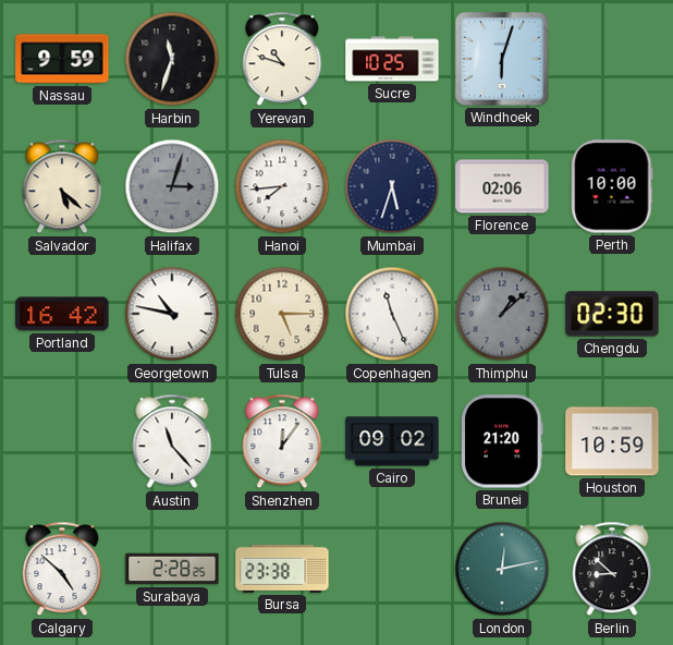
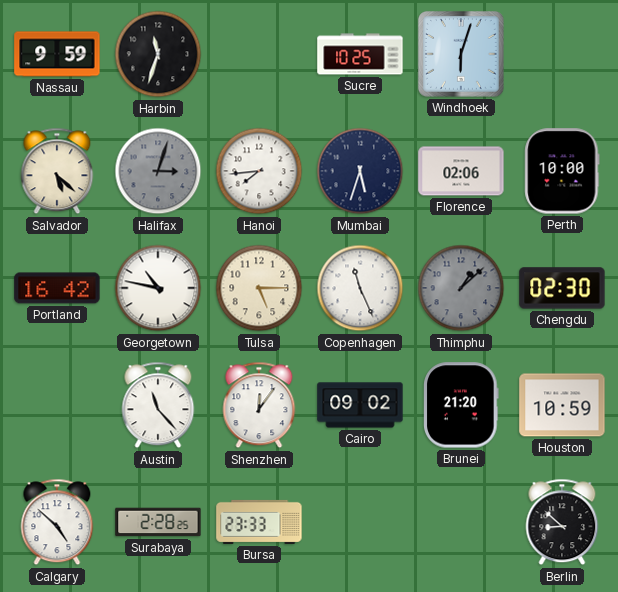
Yerevan: 10:48 -> none (282, 59)
Bursa: 23:38 -> 23:33 (259, 522)
London: 12:13 -> none (502, 569)
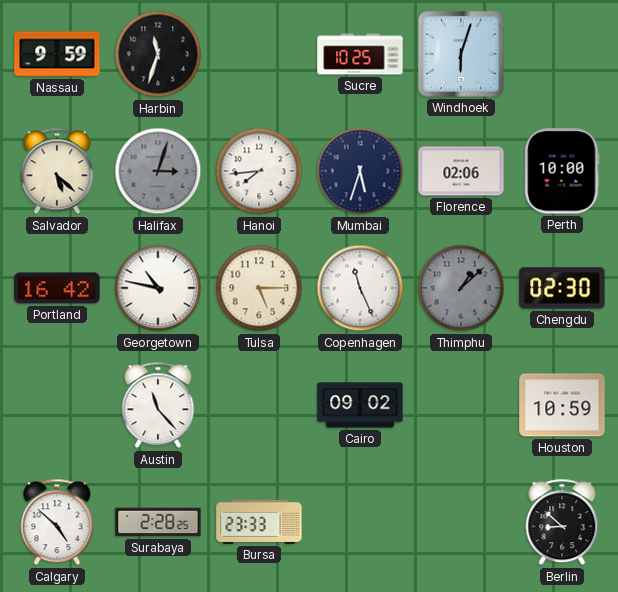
Shenzhen: 12:06 -> none (259, 405)
Brunei: 21:20 -> none (461, 405)
